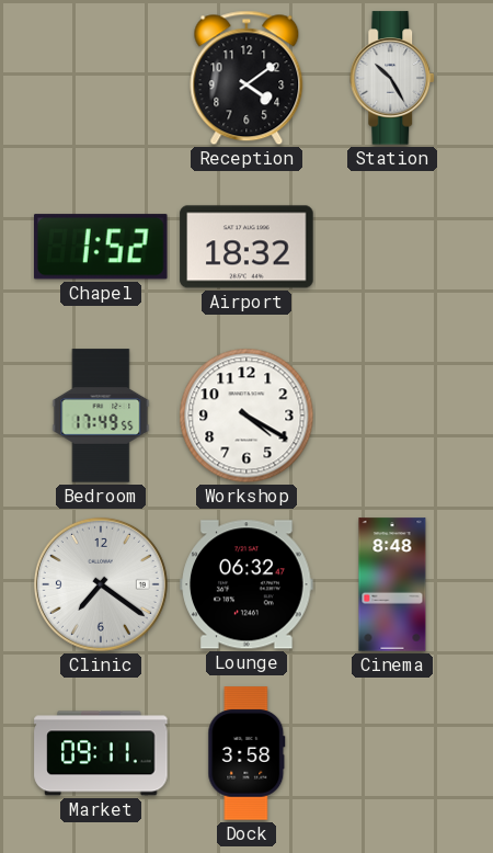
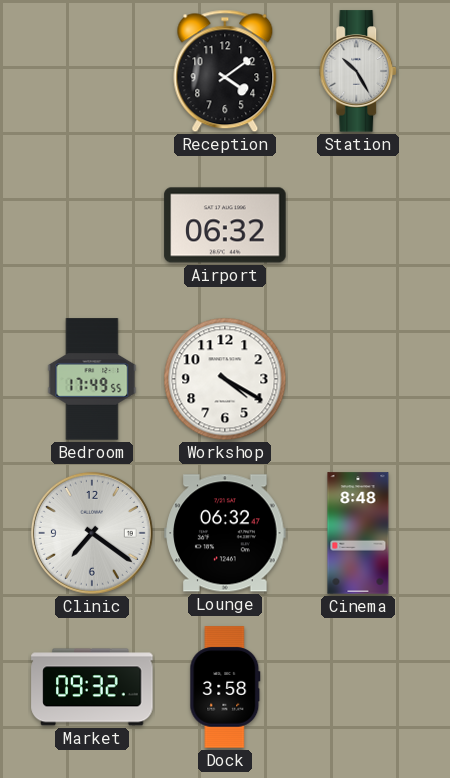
Chapel: 1:52 -> none (101, 247)
Airport: 18:32 -> 06:32 (225, 225)
Market: 09:11 -> 09:32 (92, 687)
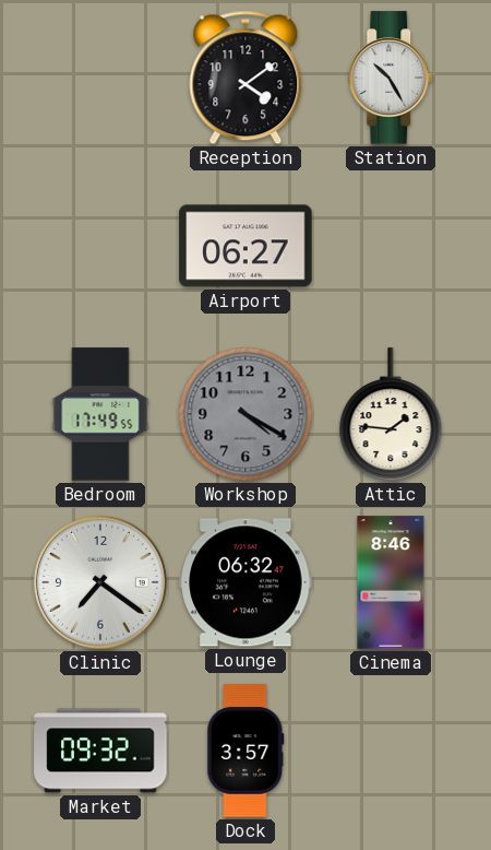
Airport: 06:32 -> 06:27 (245, 246)
Workshop dial: white -> grey (245, 414)
Attic: none -> 1:46 (391, 415)
Cinema: 8:48 -> 8:46 (391, 582)
Dock: 3:58 -> 3:57 (245, 751)
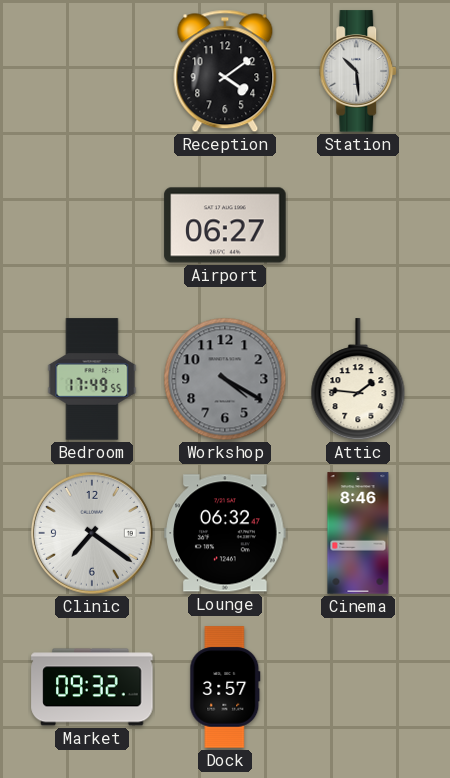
Station: 10:25 -> 10:29 (359, 71)
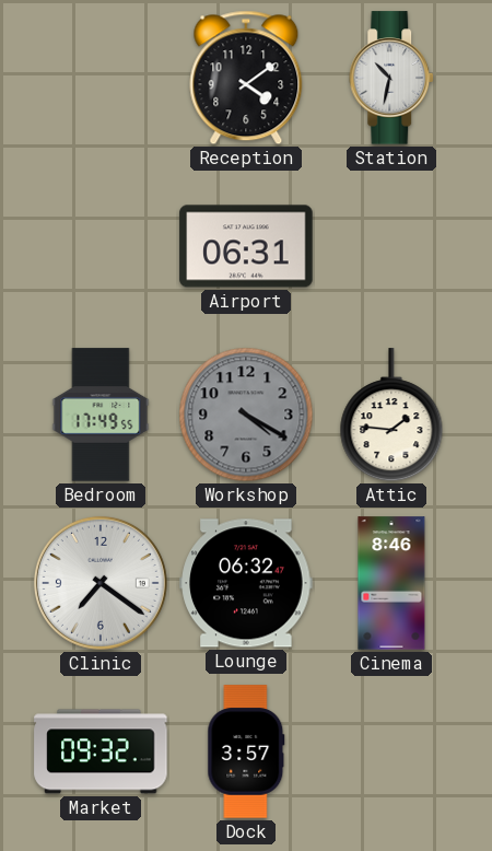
Station: 10:29 -> 10:32 (393, 78)
Airport: 06:27 -> 06:31 (246, 246)
